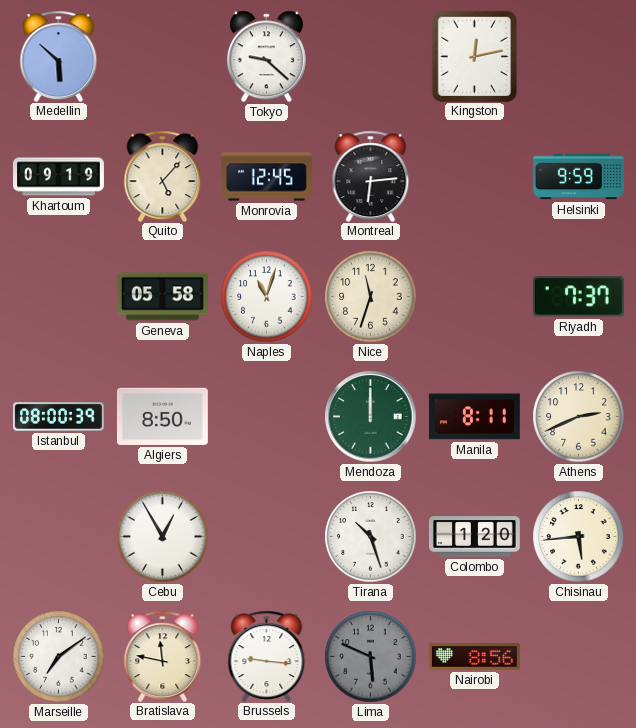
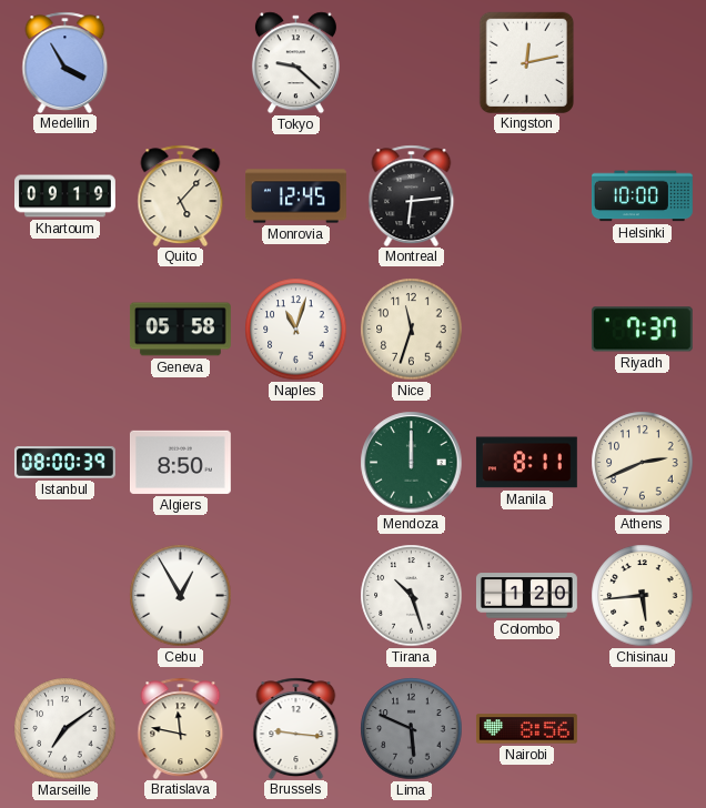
Medellin: 5:52 -> 3:55 (65, 62)
Helsinki: 9:59 -> 10:00 (643, 196)
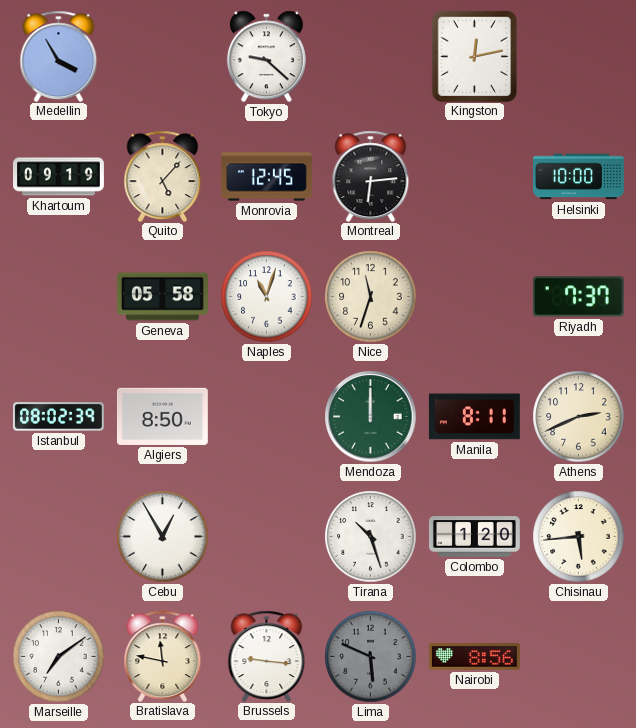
Istanbul: 08:00 -> 08:02 (58, 417)
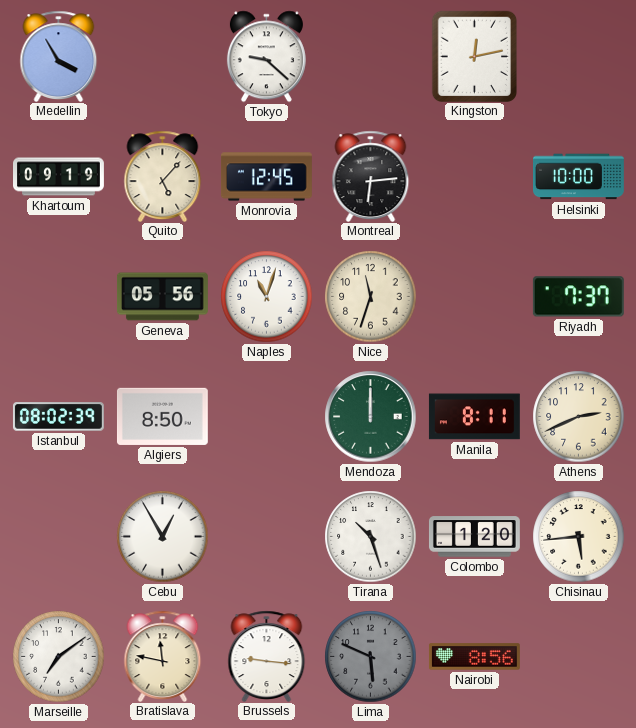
Geneva: 05:58 -> 05:56 (162, 297)
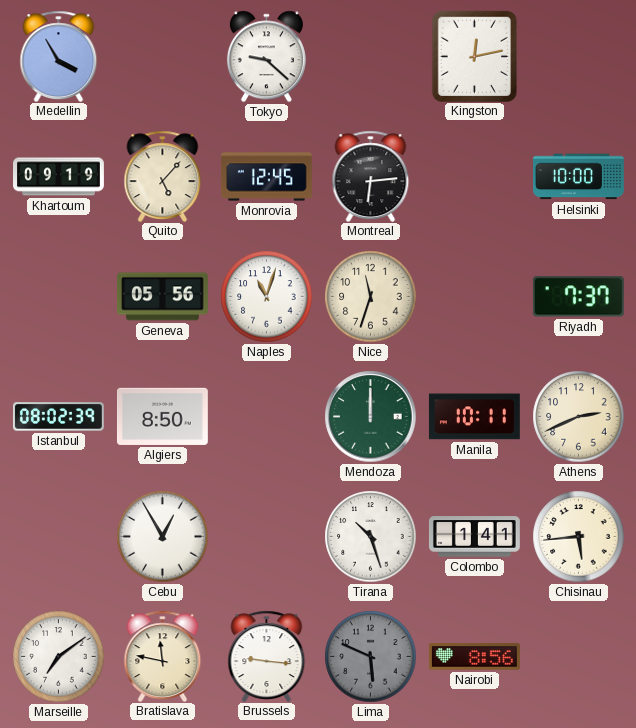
Manila: 8:11 -> 10:11 (474, 417)
Colombo: 1:20 -> 1:41 (474, 537)
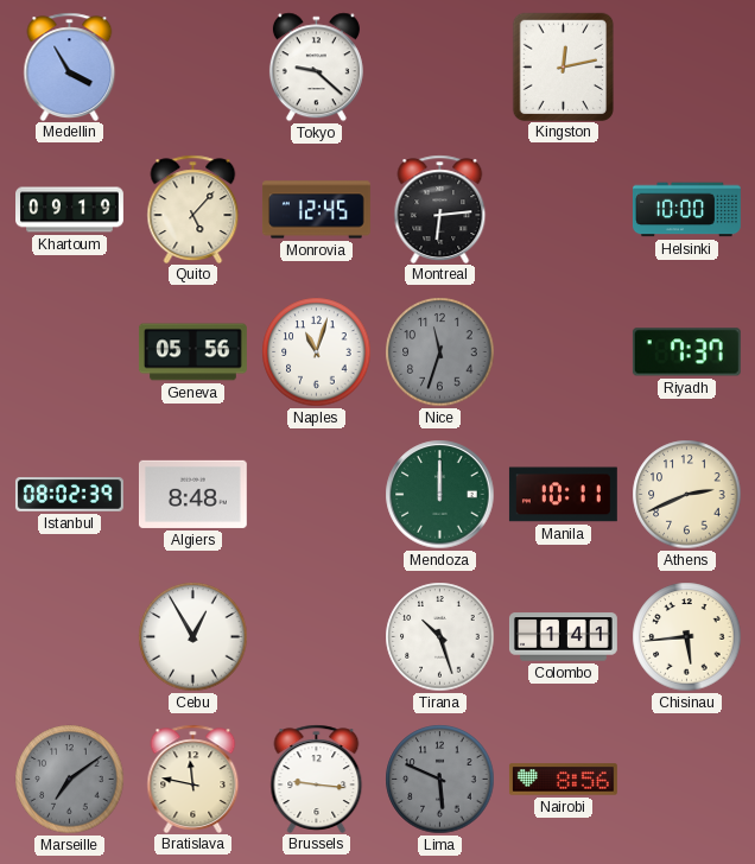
Nice dial: cream -> grey (440, 352)
Algiers: 8:50 -> 8:48 (192, 494)
Marseille dial: white -> grey (70, 780)
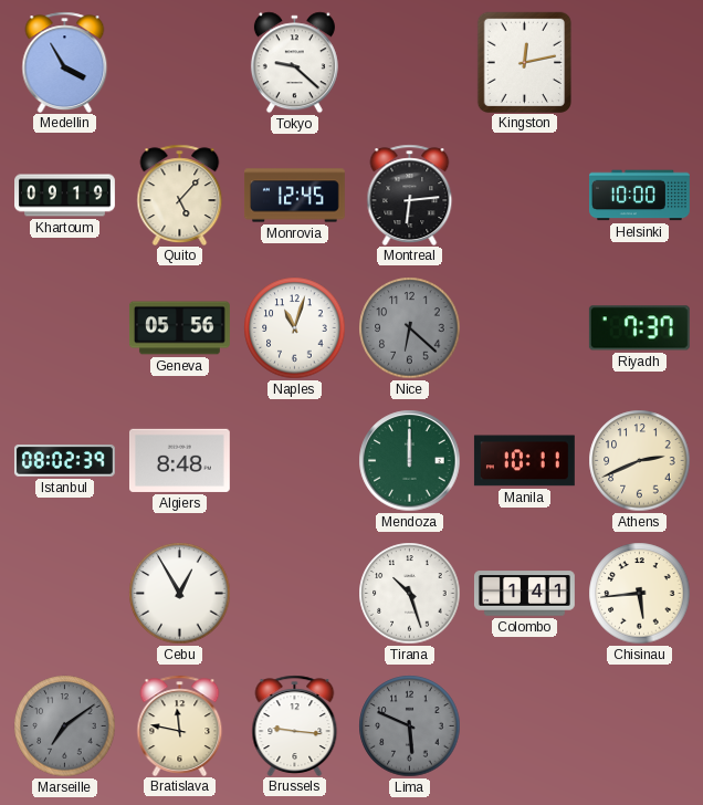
Nice: 11:33 -> 6:22 (410, 328)
Nairobi: 8:56 -> none (564, 780)
